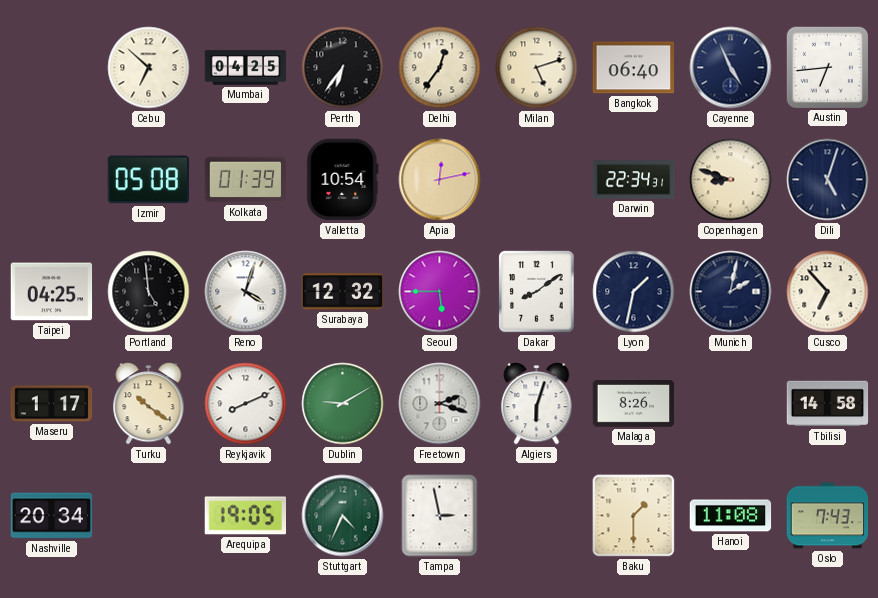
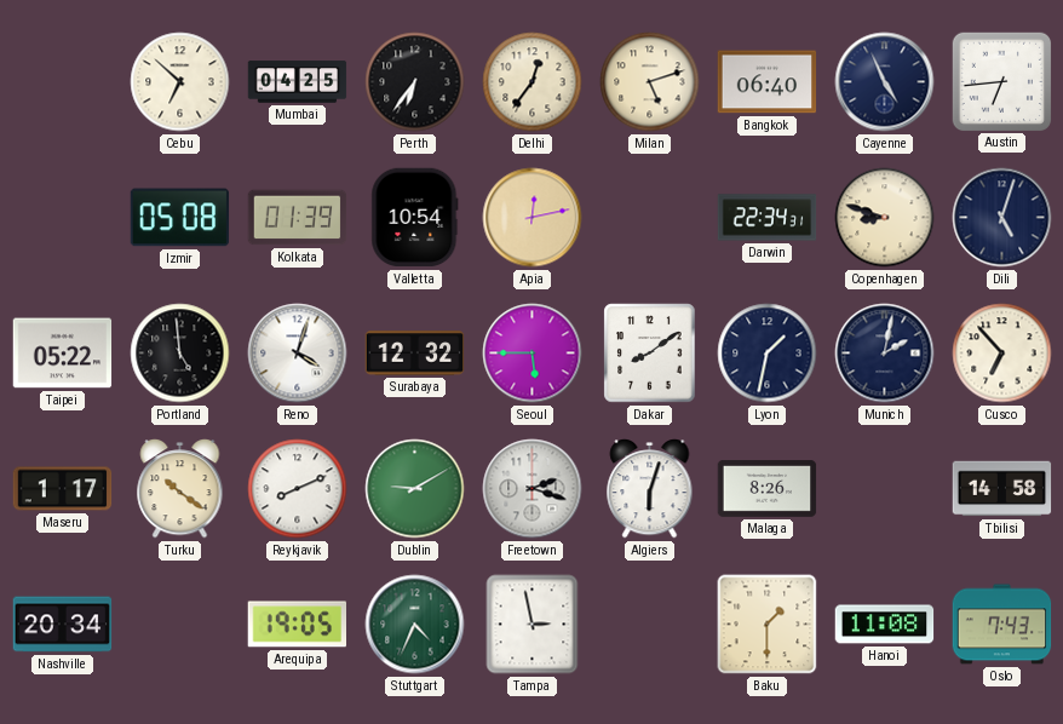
Taipei: 04:25 -> 05:22 (63, 354)
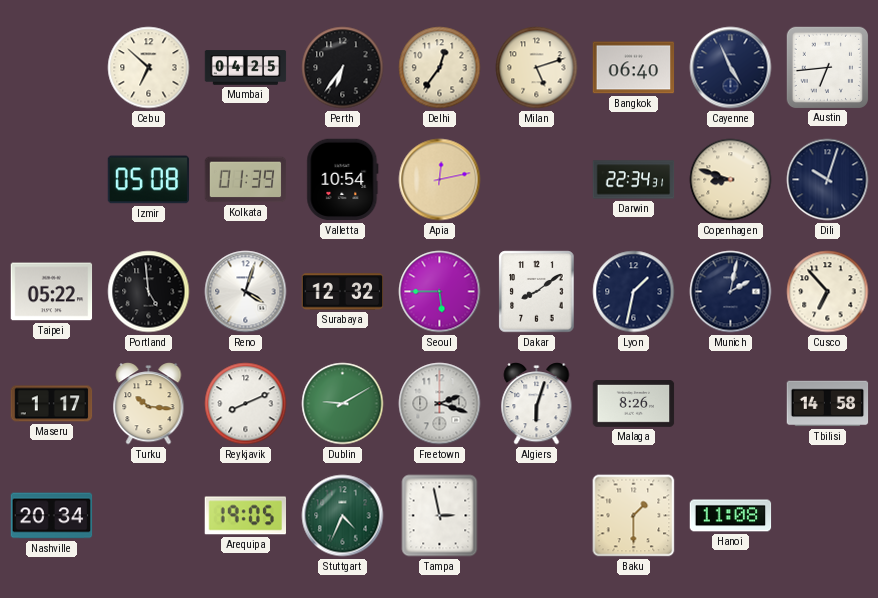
Dili: 5:03 -> 10:03 (828, 180)
Turku: 10:21 -> 10:16 (149, 404)
Oslo: 7:43 -> none (1002, 625)
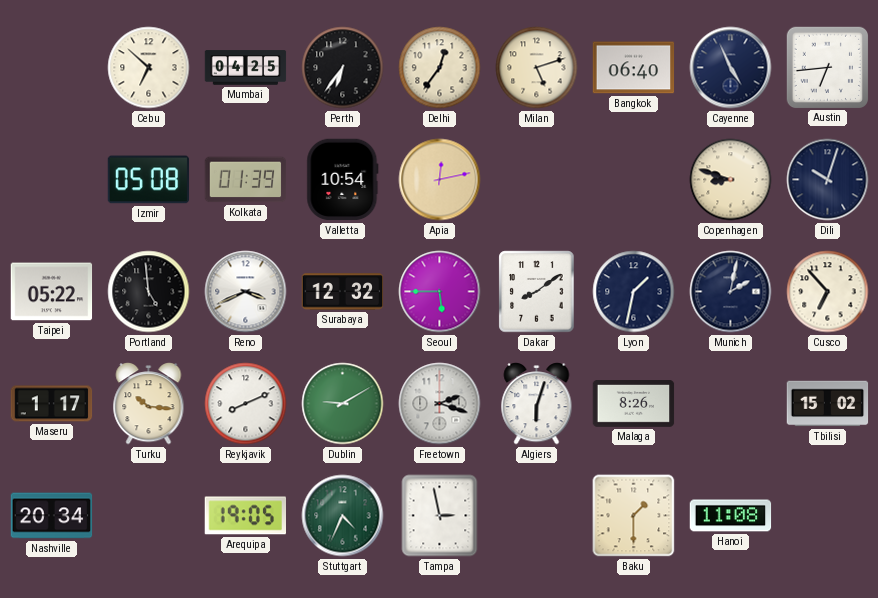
Darwin: 22:34 -> none (634, 180)
Reno: 4:03 -> 3:41 (246, 292)
Tbilisi: 14:58 -> 15:02 (828, 404)
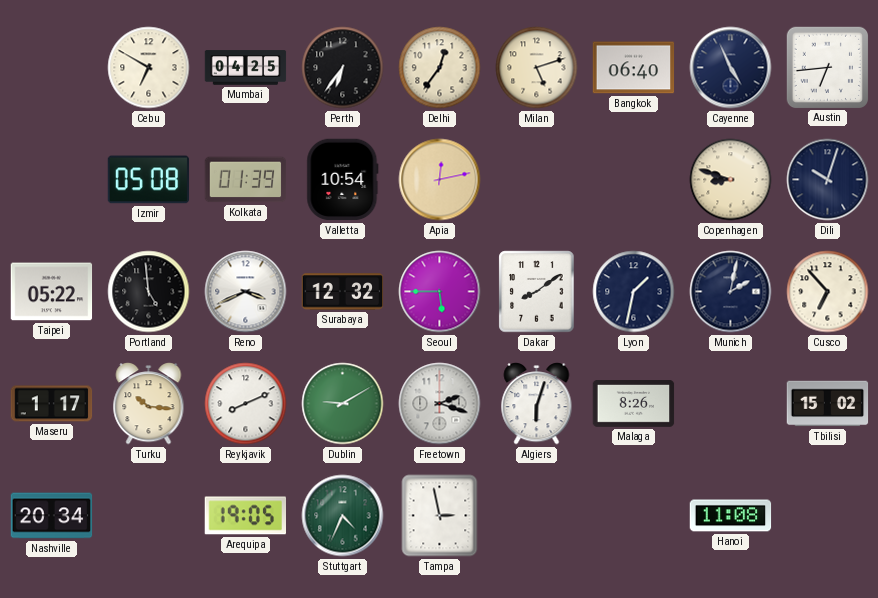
Cebu: 6:52 -> 6:50 (149, 68)
Baku: 1:30 -> none (634, 516)
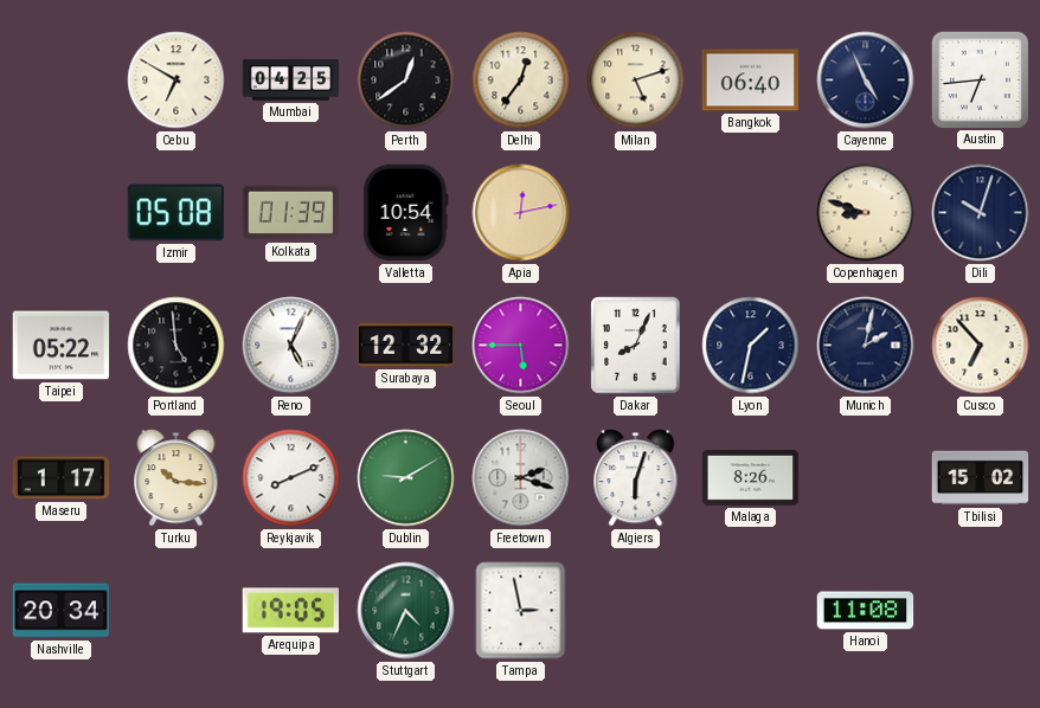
Perth: 6:36 -> 12:39 (406, 81)
Reno: 3:41 -> 5:04 (291, 346)
Dakar: 8:09 -> 8:04 (636, 346)
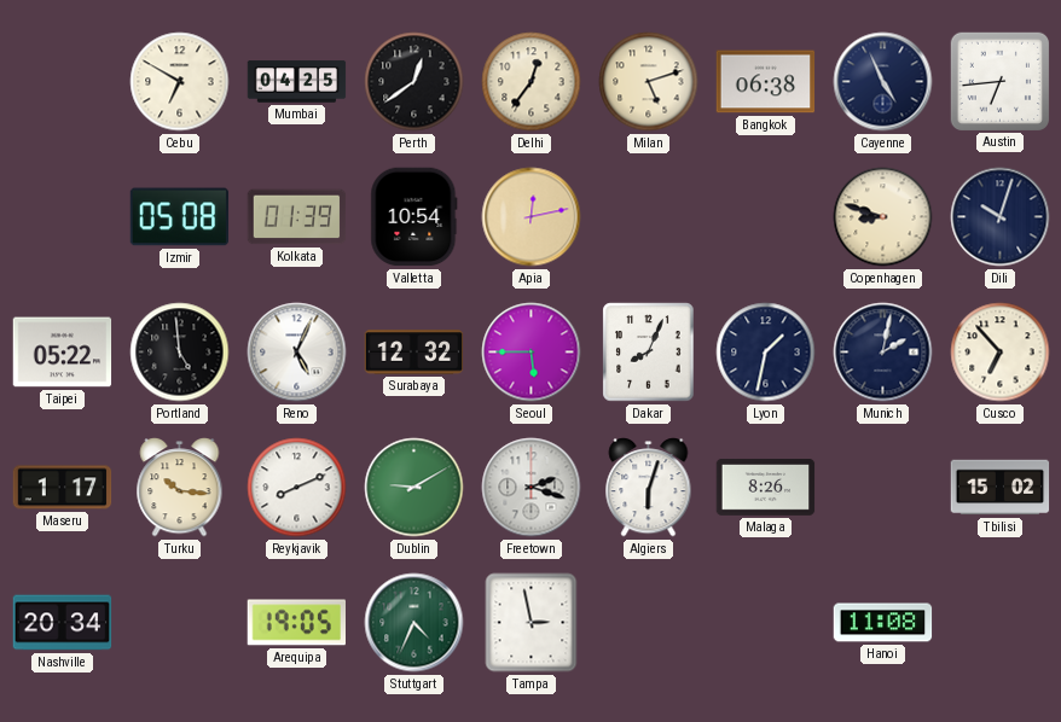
Bangkok: 06:40 -> 06:38 (766, 82)
